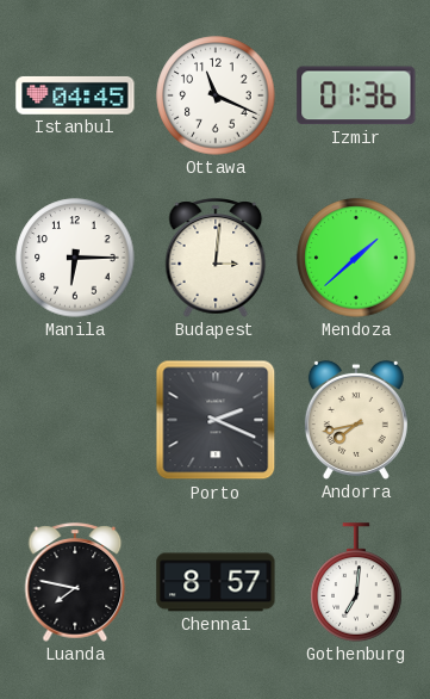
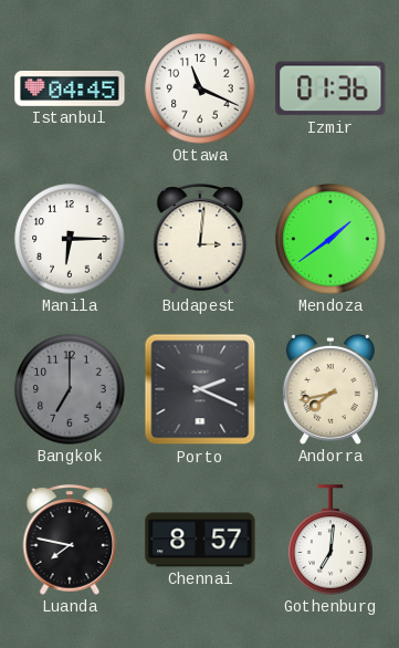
Mendoza: 1:38 -> 1:39 (330, 239)
Bangkok: none -> 7:00 (70, 389)
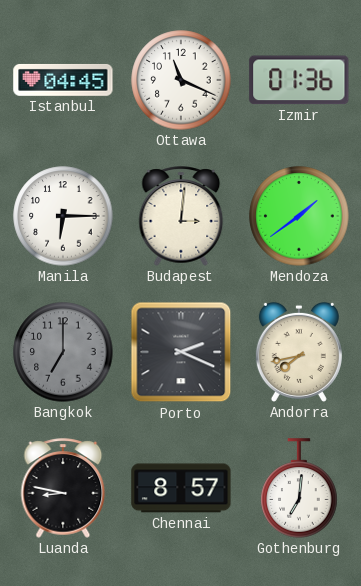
Luanda: 7:47 -> 8:47 (63, 488)
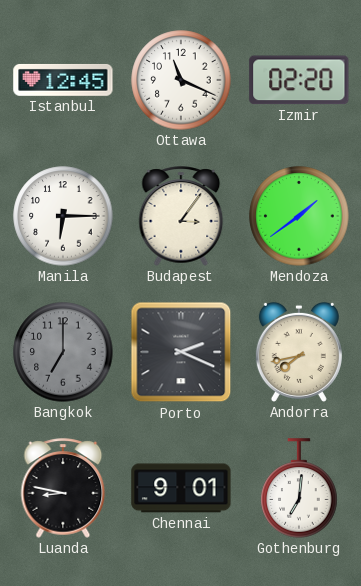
Istanbul: 04:45 -> 12:45 (63, 80)
Izmir: 01:36 -> 02:20 (299, 80)
Budapest: 3:01 -> 3:06 (181, 216)
Chennai: 8:57 -> 9:01 (181, 488)
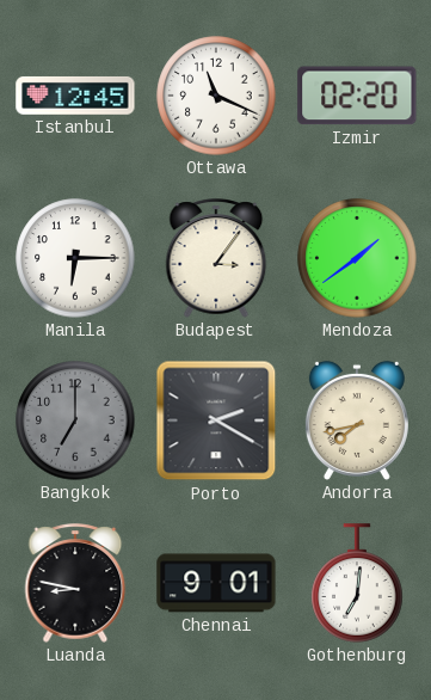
Porto: 2:19 -> 2:20 (216, 420)
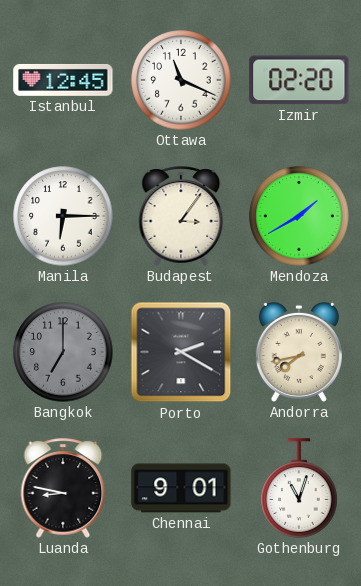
Mendoza: 1:39 -> 1:40 (299, 216)
Gothenburg: 7:01 -> 11:03 (299, 488)
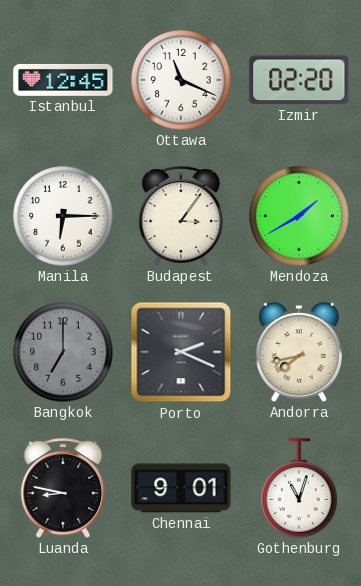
Porto: 2:20 -> 2:19 (181, 352)
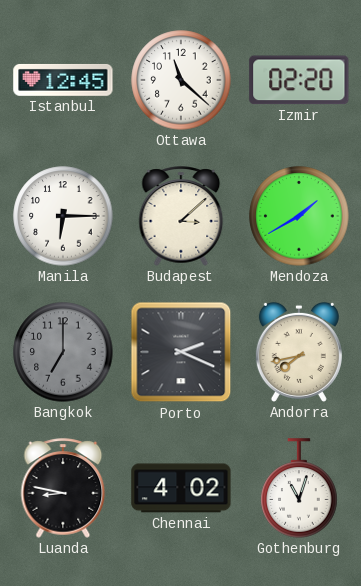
Ottawa: 11:19 -> 11:22 (181, 80)
Budapest: 3:06 -> 3:08 (181, 216)
Chennai: 9:01 -> 4:02 (181, 488)
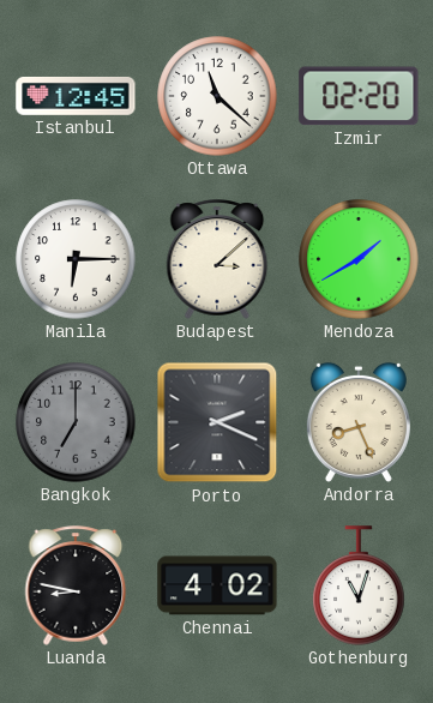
Andorra: 7:43 -> 8:26 (359, 422)
